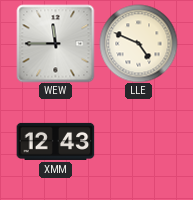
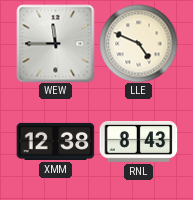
XMM: 12:43 -> 12:38 (55, 141)
RNL: none -> 8:43 (138, 142)
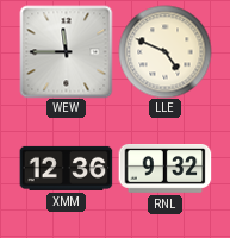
XMM: 12:38 -> 12:36 (66, 168)
RNL: 8:43 -> 9:32 (164, 169)
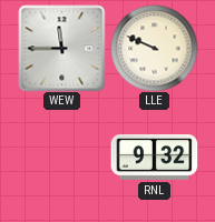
LLE: 4:49 -> 9:49 (154, 48)
XMM: 12:36 -> none (66, 168)
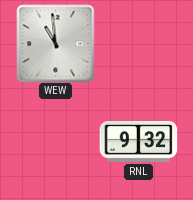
WEW: 11:45 -> 10:59 (55, 43)
LLE: 9:49 -> none (154, 48)
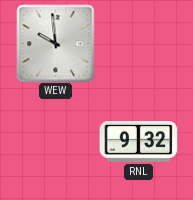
WEW: 10:59 -> 9:59 (55, 43)
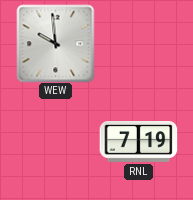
RNL: 9:32 -> 7:19 (138, 142)
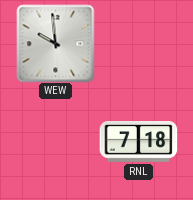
RNL: 7:19 -> 7:18 (138, 142)
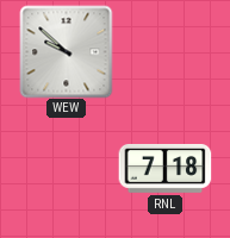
WEW: 9:59 -> 9:52 (66, 51)
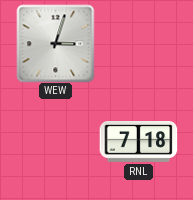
WEW: 9:52 -> 3:03 (55, 43)
